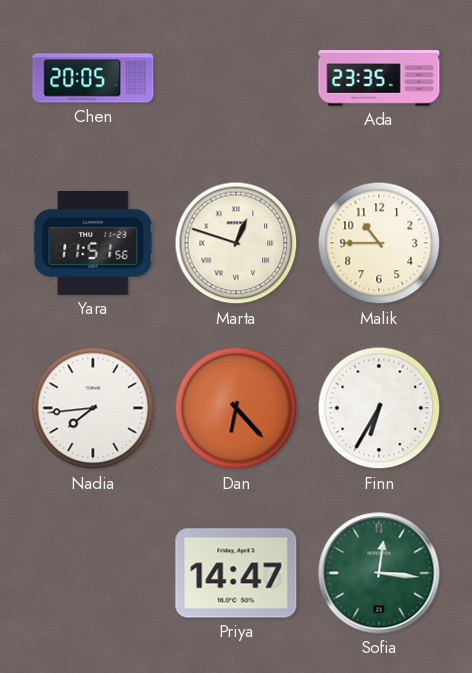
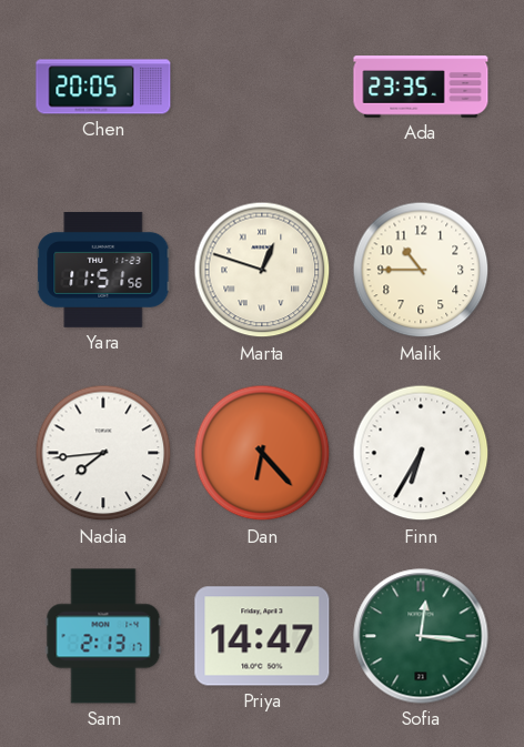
Sam: none -> 2:13 (103, 636)
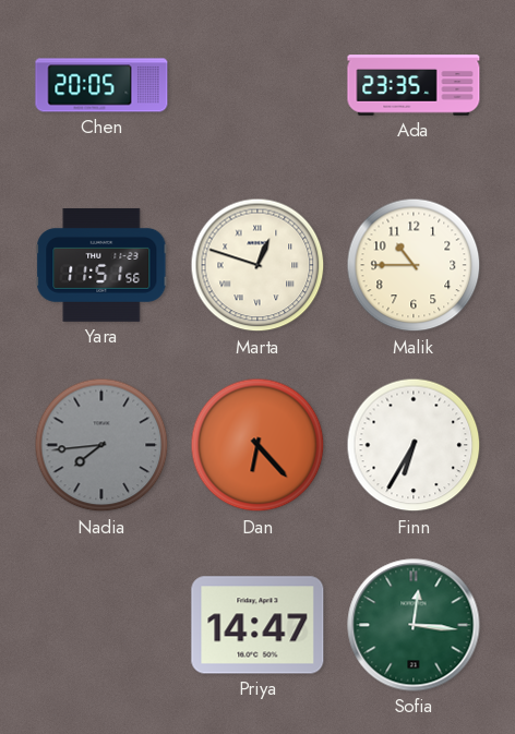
Nadia dial: white -> grey (101, 445)
Sam: 2:13 -> none (103, 636)
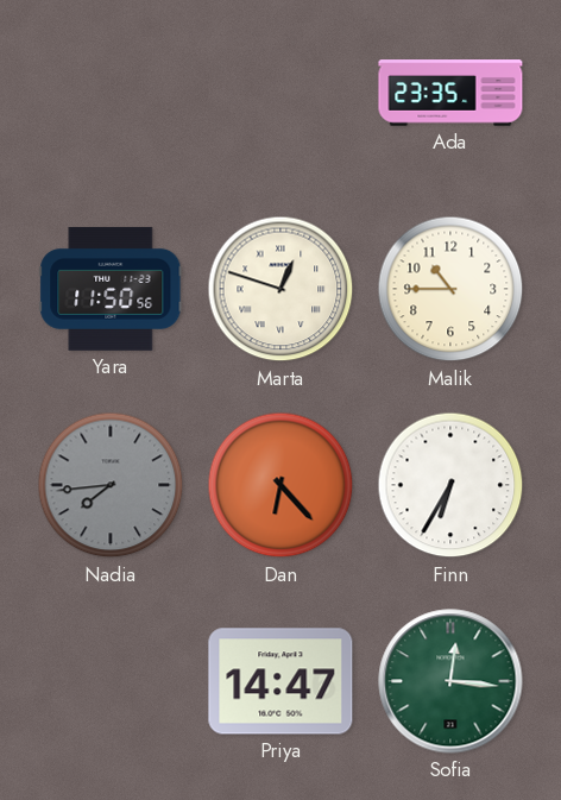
Chen: 20:05 -> none (101, 85)
Yara: 11:51 -> 11:50 (111, 289)
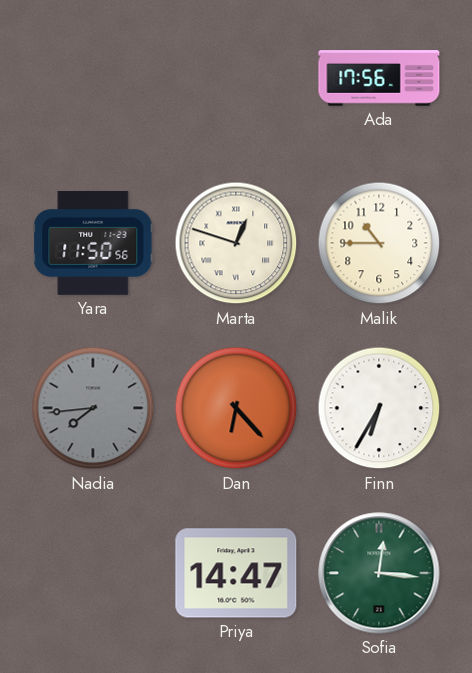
Ada: 23:35 -> 17:56 (379, 78)
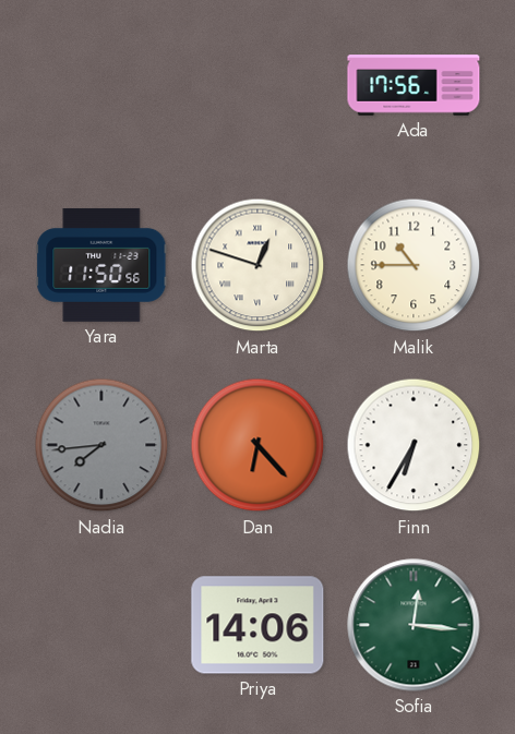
Priya: 14:47 -> 14:06 (257, 625)
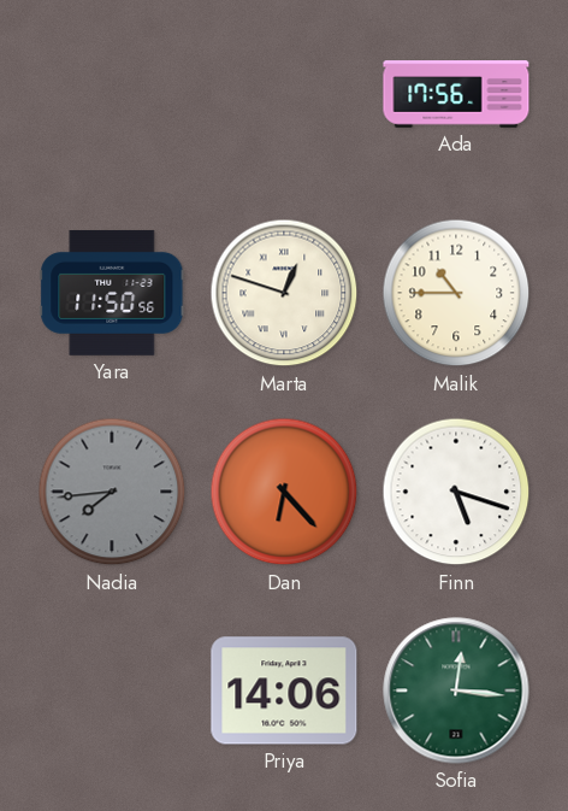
Finn: 6:35 -> 5:18 (456, 492)
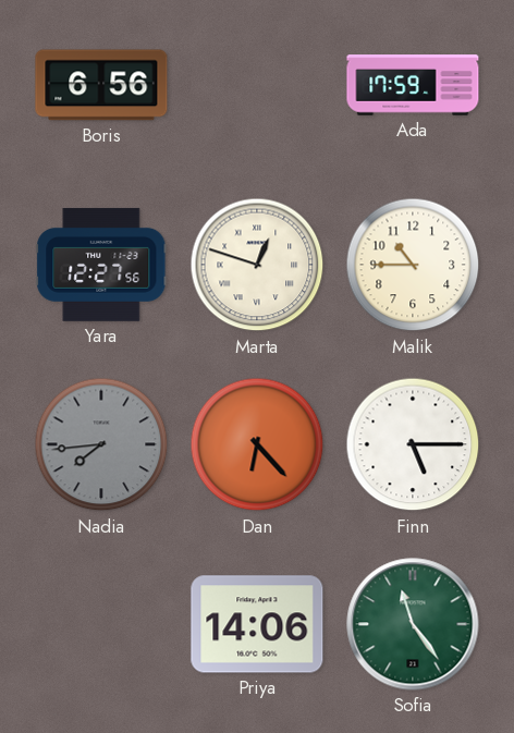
Boris: none -> 6:56 (101, 85)
Ada: 17:56 -> 17:59 (413, 85)
Yara: 11:50 -> 12:27 (101, 265)
Finn: 5:18 -> 5:15 (413, 444)
Sofia: 12:16 -> 11:24 (413, 624)
